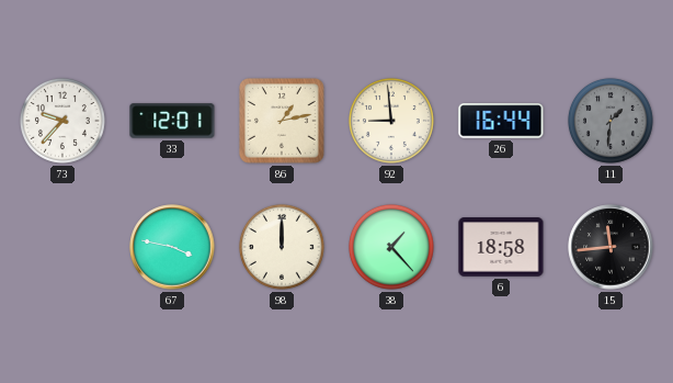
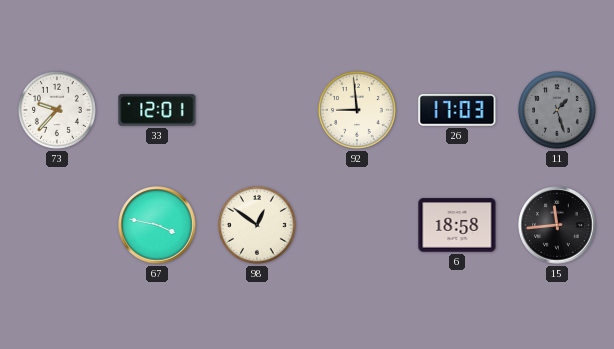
86: 1:13 -> none (283, 122)
26: 16:44 -> 17:03 (457, 110)
11: 1:31 -> 1:27 (557, 110)
98: 12:00 -> 12:51 (257, 225)
38: 1:23 -> none (391, 247)
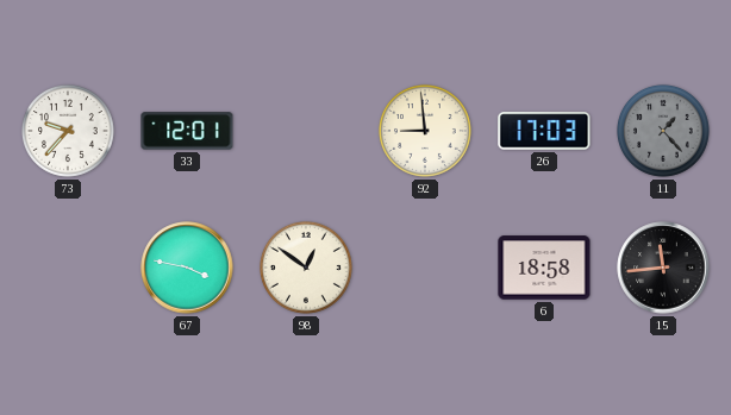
11: 1:27 -> 1:23 (663, 131)
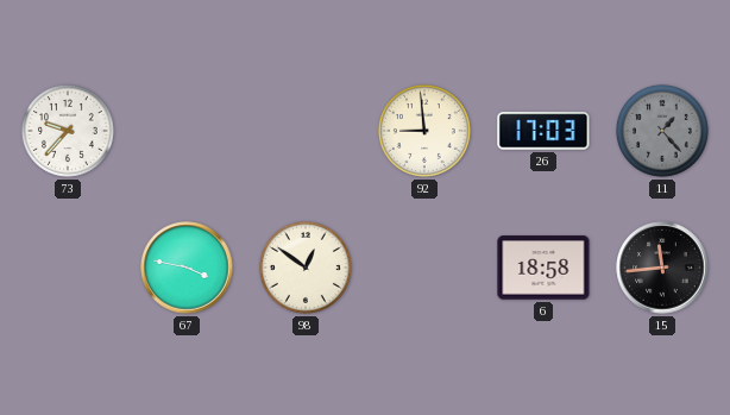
33: 12:01 -> none (187, 131)
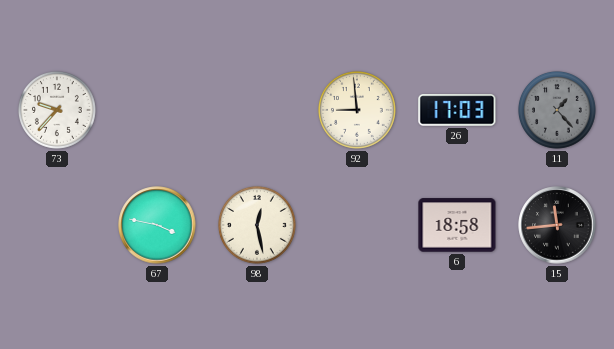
98: 12:51 -> 12:28 (257, 225)
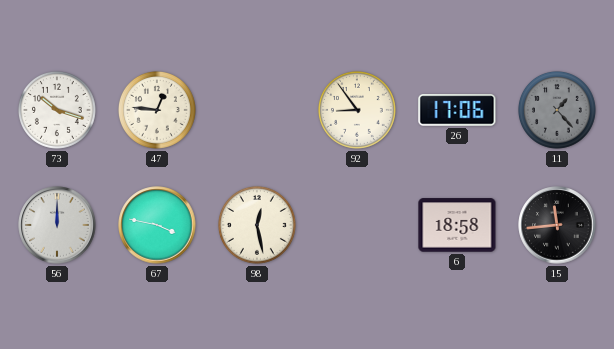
73: 9:37 -> 10:18 (57, 110)
47: none -> 12:46 (157, 110)
92: 8:59 -> 8:54 (357, 110)
26: 17:03 -> 17:06 (457, 110)
56: none -> 12:00 (57, 225)
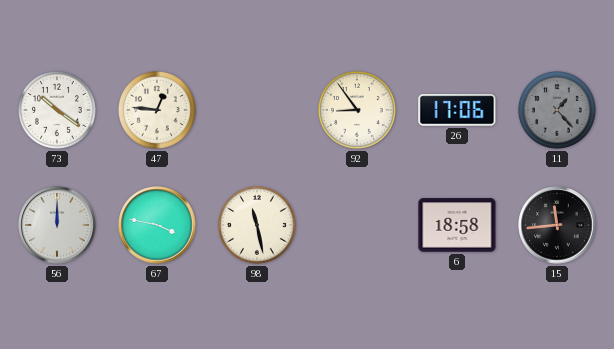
73: 10:18 -> 10:21 (57, 110)
98: 12:28 -> 11:28 (257, 225)
